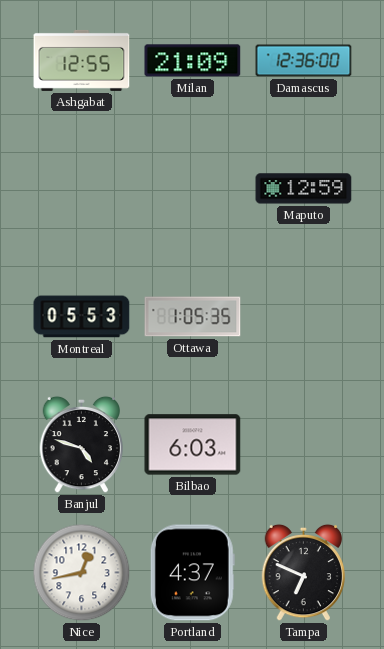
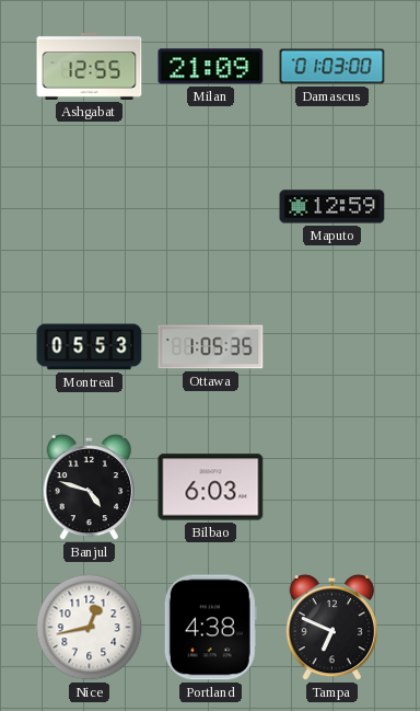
Damascus: 12:36 -> 01:03 (332, 67)
Portland: 4:37 -> 4:38 (210, 628)
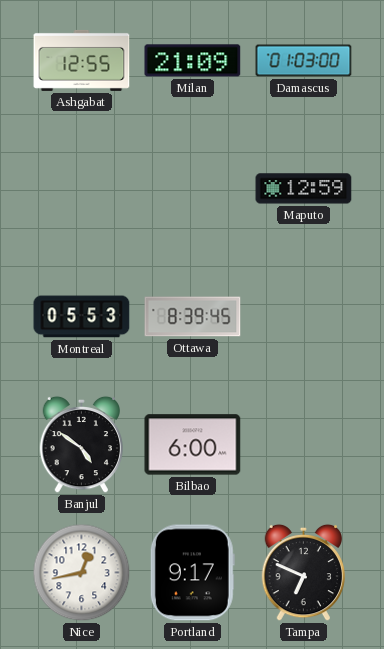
Ottawa: 1:05 -> 8:39 (193, 317)
Banjul: 4:48 -> 4:51 (81, 445)
Bilbao: 6:03 -> 6:00 (193, 445)
Portland: 4:38 -> 9:17 (192, 573)
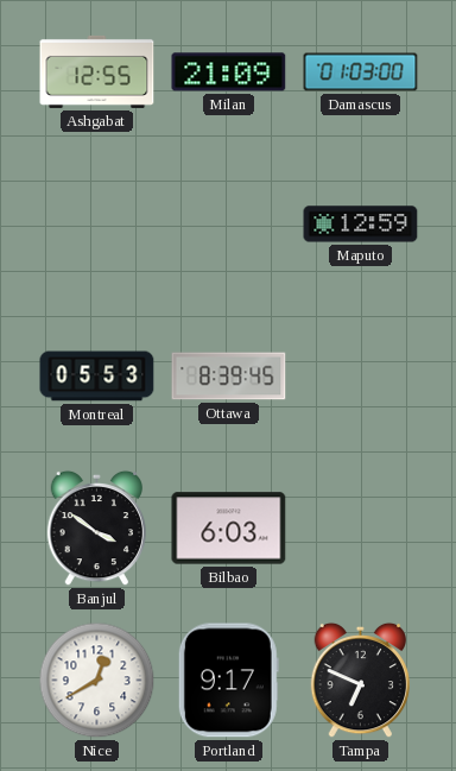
Banjul: 4:51 -> 3:51 (96, 529)
Bilbao: 6:00 -> 6:03 (229, 529)
Nice: 12:43 -> 12:40 (97, 681)
